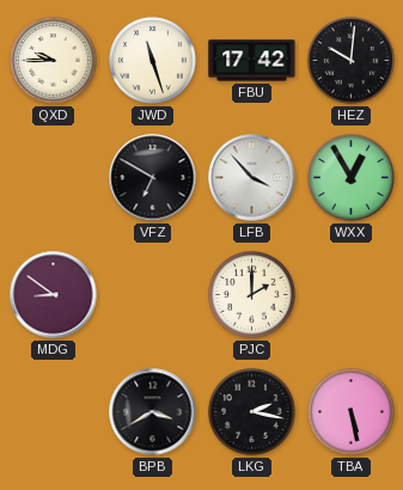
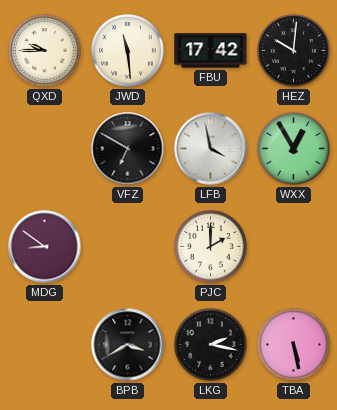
JWD: 11:27 -> 11:29 (128, 51)
LFB: 3:53 -> 3:58 (211, 149)
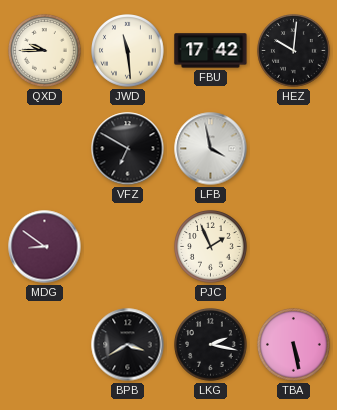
WXX: 12:55 -> none (294, 149)
PJC: 2:00 -> 1:56 (211, 247)
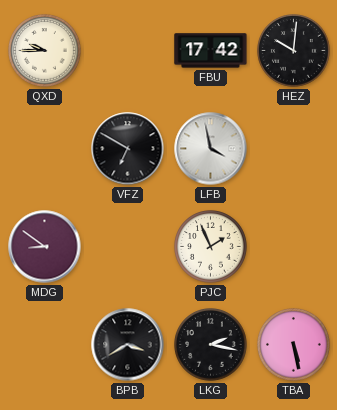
JWD: 11:29 -> none (128, 51)
